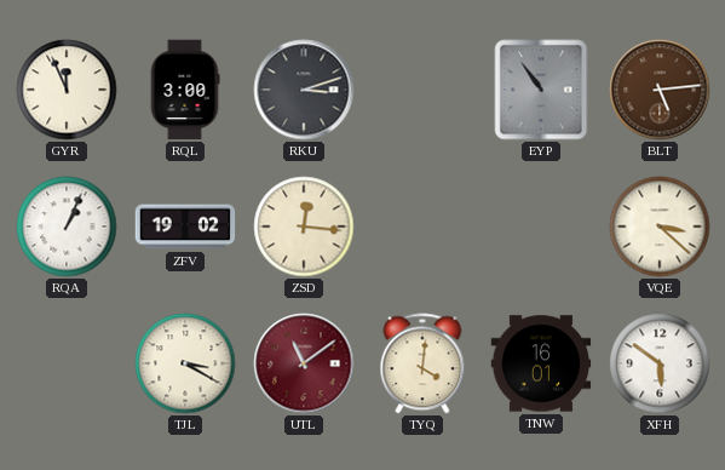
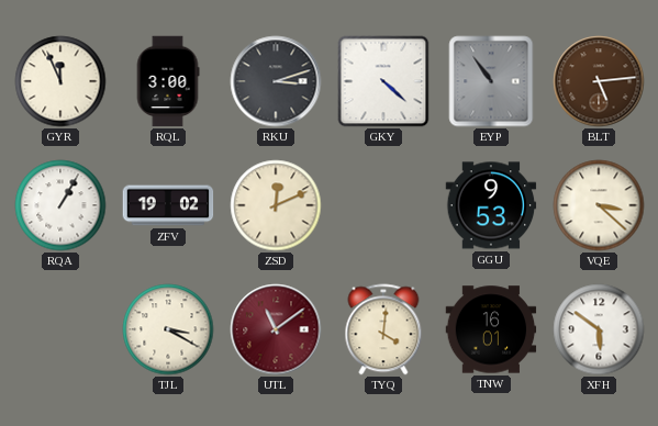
GKY: none -> 4:22 (383, 81)
RQA: 1:04 -> 1:05 (60, 205)
ZSD: 12:16 -> 12:11 (276, 205)
GGU: none -> 9:53 (491, 205)
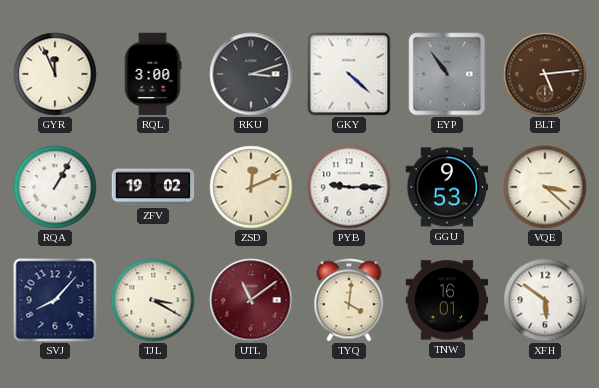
PYB: none -> 9:15 (349, 187)
SVJ: none -> 8:07 (55, 300)
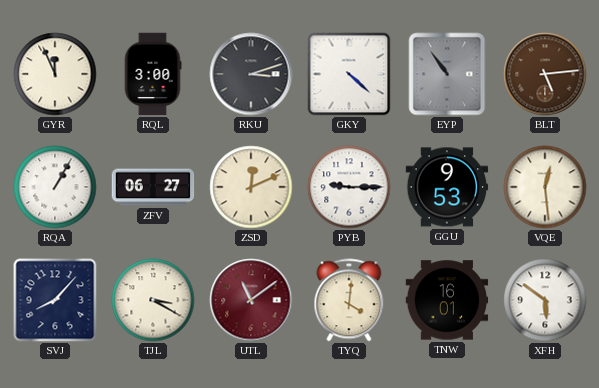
ZFV: 19:02 -> 06:27 (153, 187)
VQE: 3:22 -> 12:29 (545, 187)
